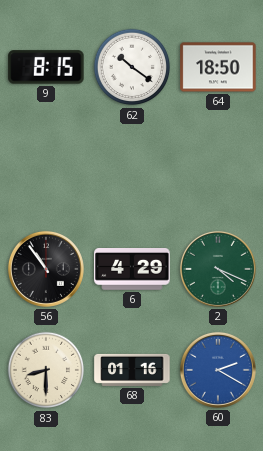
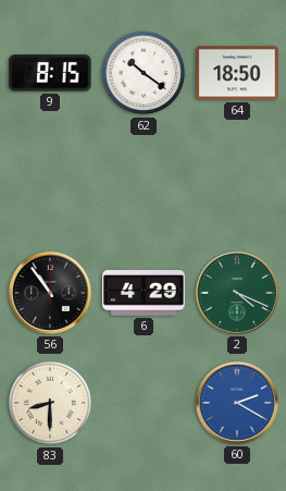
68: 01:16 -> none (132, 370)
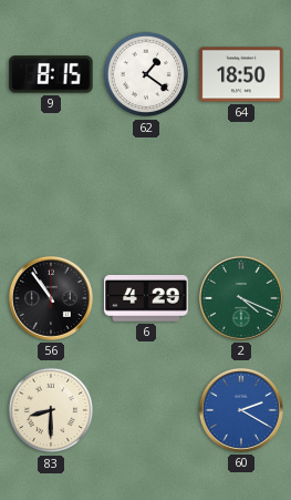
62: 10:21 -> 1:21 (146, 74)
